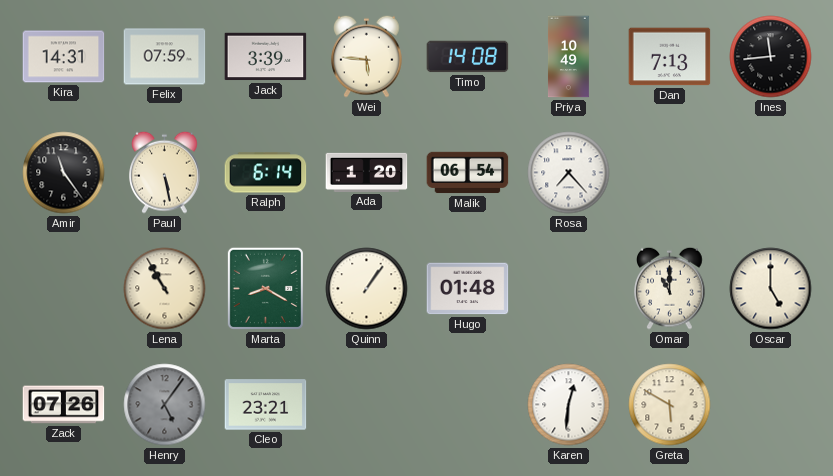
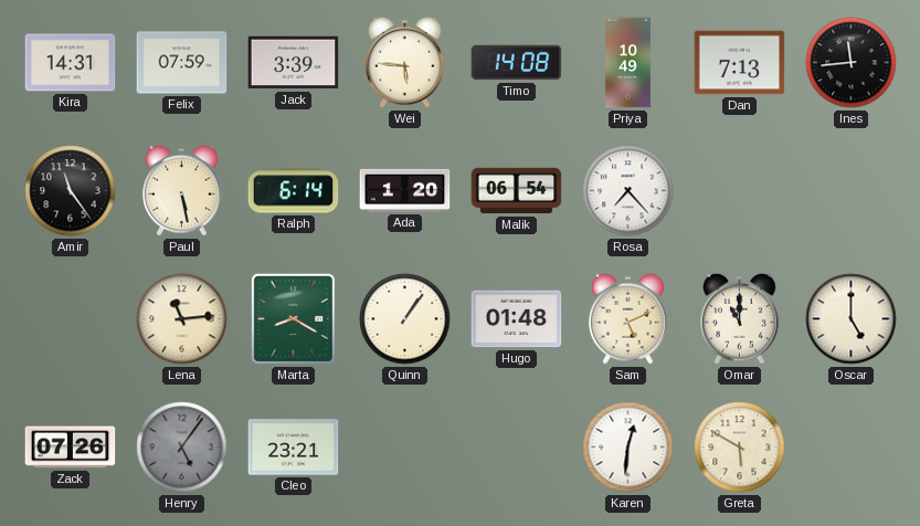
Lena: 10:55 -> 11:14 (182, 319)
Sam: none -> 5:11 (628, 318)
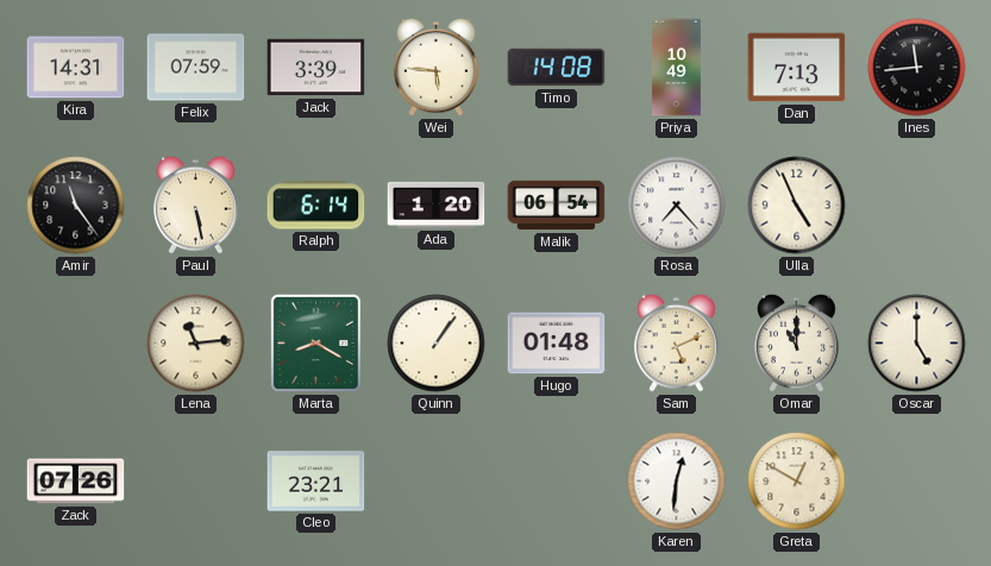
Ulla: none -> 4:56 (797, 206)
Henry: 5:06 -> none (182, 448)
Greta: 5:50 -> 12:50 (797, 482)
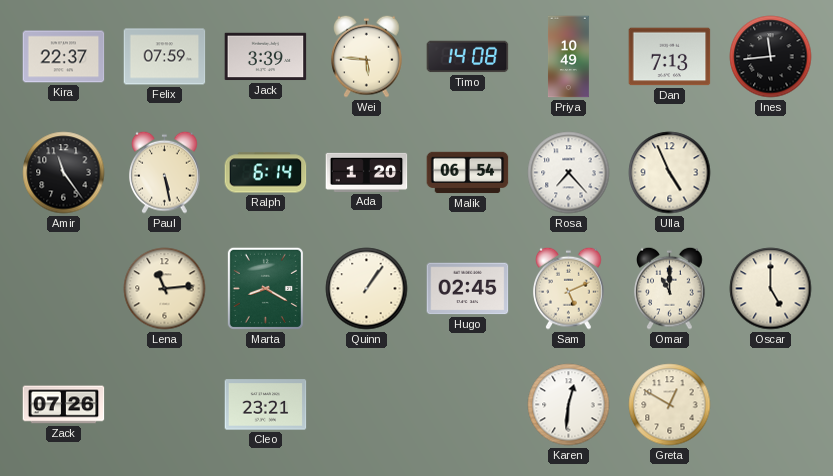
Kira: 14:31 -> 22:37 (64, 57)
Hugo: 01:48 -> 02:45 (468, 289)
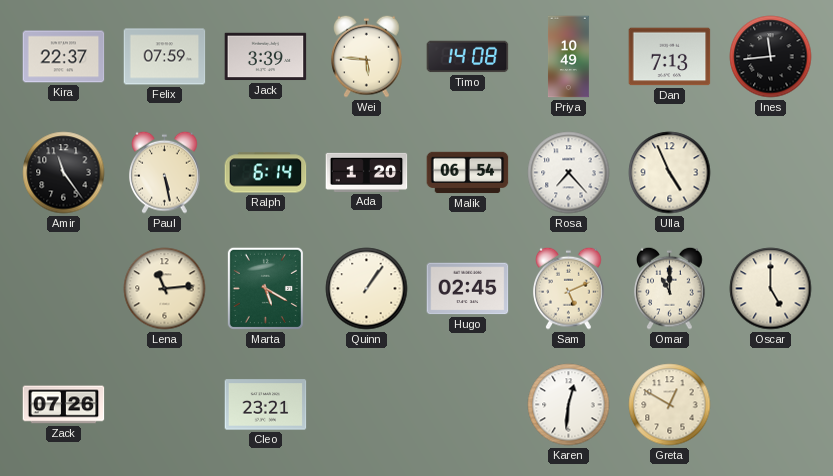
Marta: 8:20 -> 5:20 (265, 288)
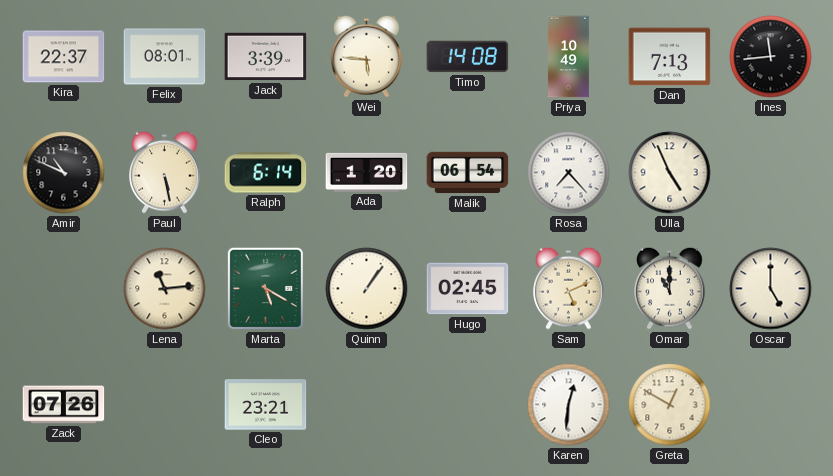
Felix: 07:59 -> 08:01 (165, 57)
Amir: 11:24 -> 10:49 (64, 173)
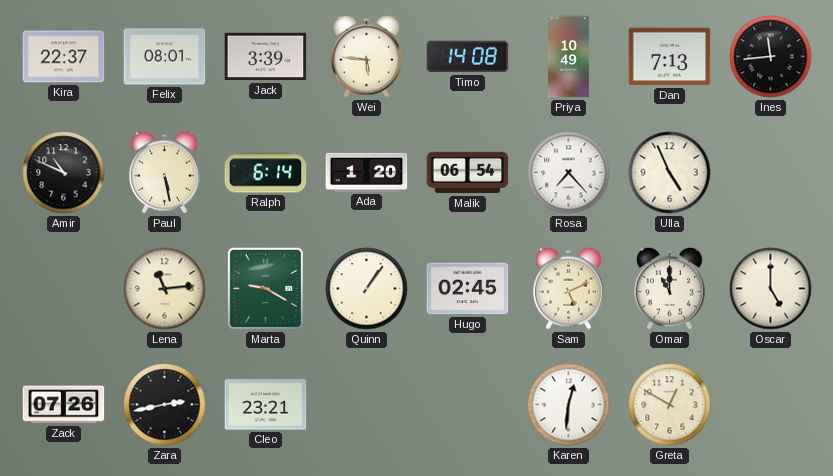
Marta: 5:20 -> 9:20 (265, 288)
Zara: none -> 2:43 (165, 405)
